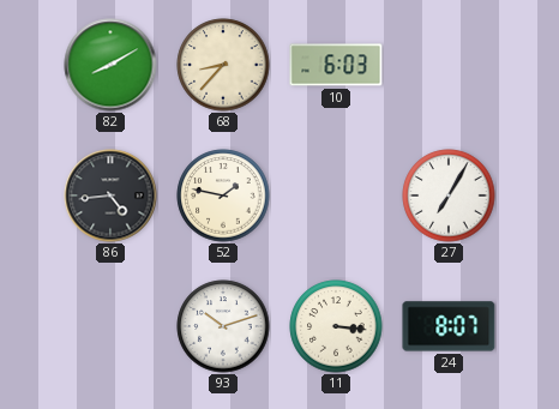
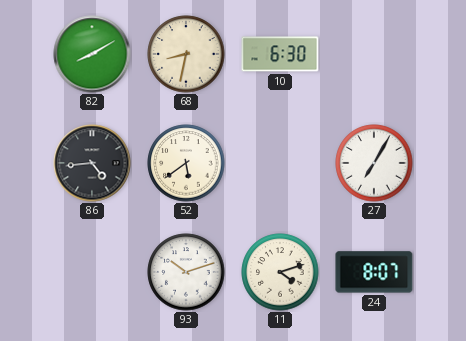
68: 8:37 -> 8:32 (186, 54)
10: 6:03 -> 6:30 (280, 54)
52: 1:47 -> 5:39 (186, 163)
11: 3:16 -> 4:12 (280, 272)
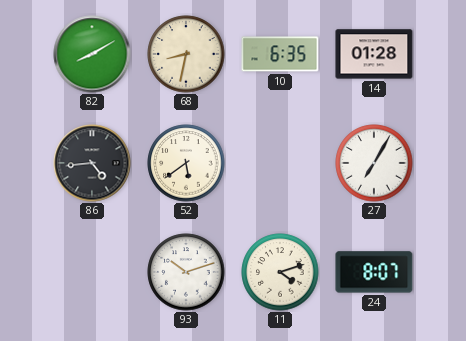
10: 6:30 -> 6:35 (280, 54)
14: none -> 01:28 (374, 54)
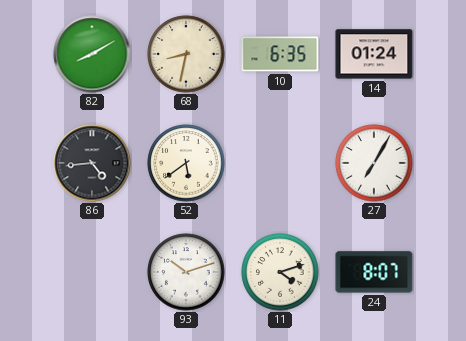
14: 01:28 -> 01:24 (374, 54)
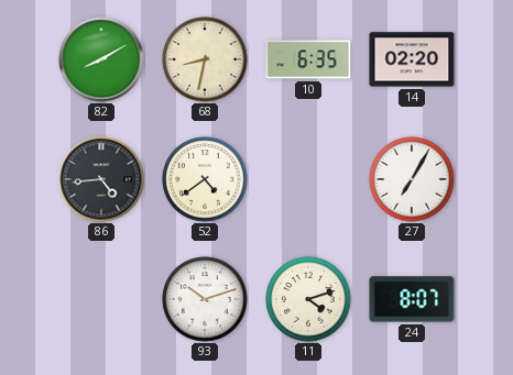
14: 01:24 -> 02:20 (412, 59)
52: 5:39 -> 4:39 (205, 179)
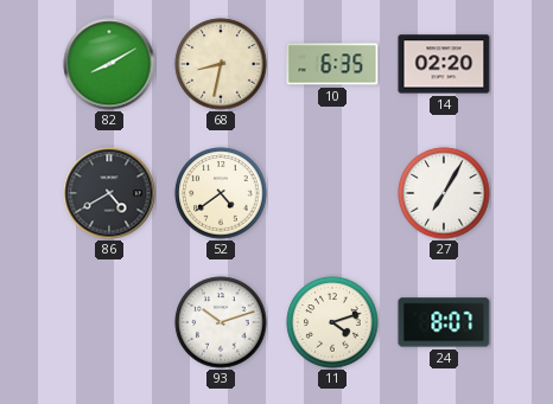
86: 4:44 -> 4:40 (109, 193)
